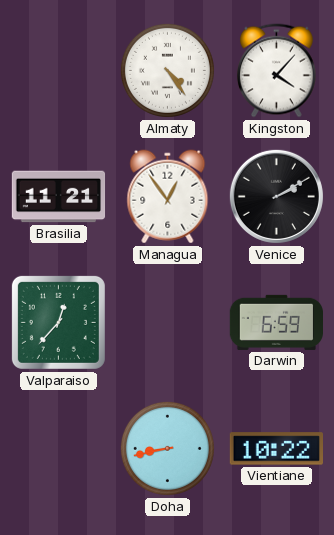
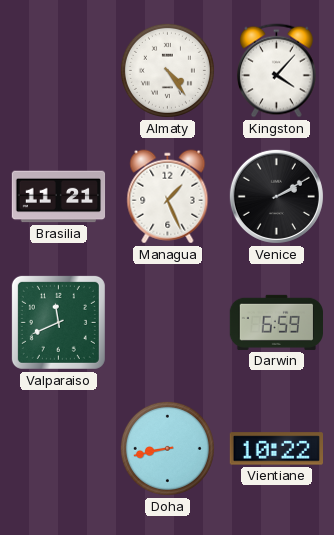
Managua: 12:54 -> 1:26 (168, 197)
Valparaiso: 12:37 -> 11:41 (58, 322)
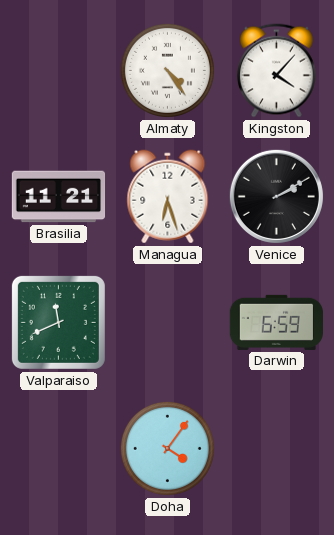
Managua: 1:26 -> 6:27 (168, 197)
Doha: 8:43 -> 4:06 (167, 448)
Vientiane: 10:22 -> none (276, 449)
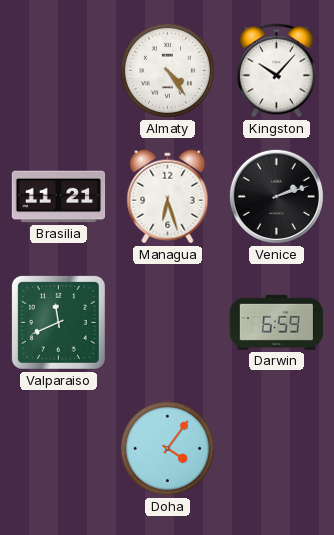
Kingston: 4:07 -> 10:07 (276, 71)
Venice: 2:10 -> 2:12 (276, 196)
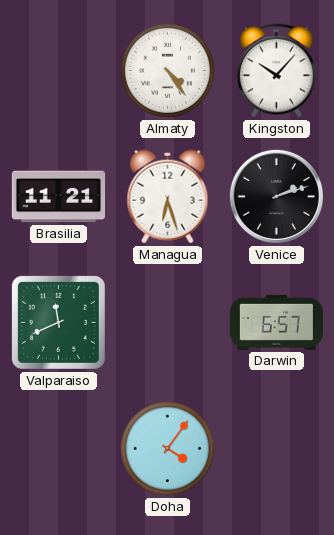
Darwin: 6:59 -> 6:57 (276, 322)
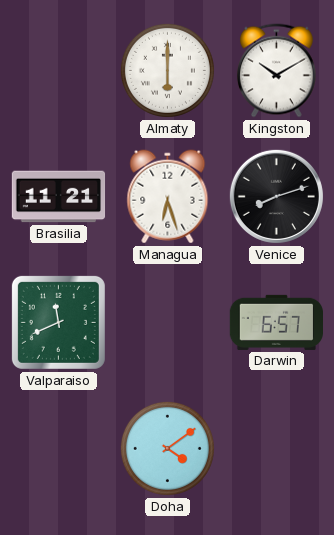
Almaty: 4:24 -> 6:00 (167, 70)
Kingston: 10:07 -> 10:10 (276, 71)
Venice: 2:12 -> 8:12 (276, 196)
Doha: 4:06 -> 4:09 (167, 448)
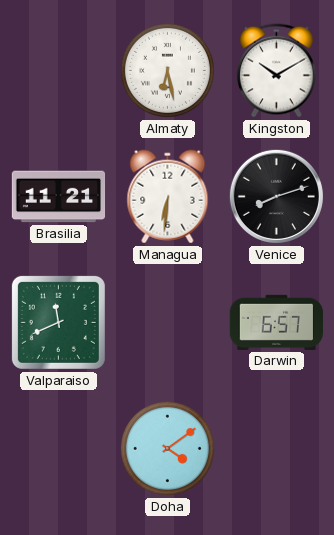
Almaty: 6:00 -> 6:28 (167, 70)
Managua: 6:27 -> 6:31 (168, 197)
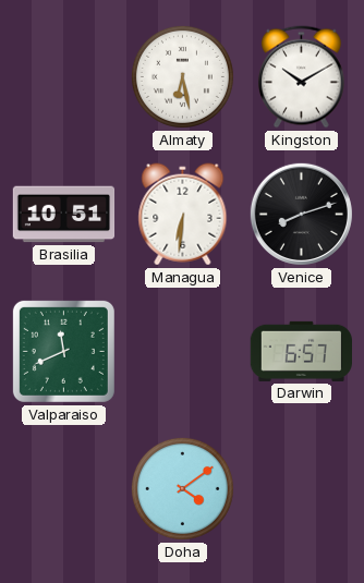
Brasilia: 11:21 -> 10:51 (64, 215)
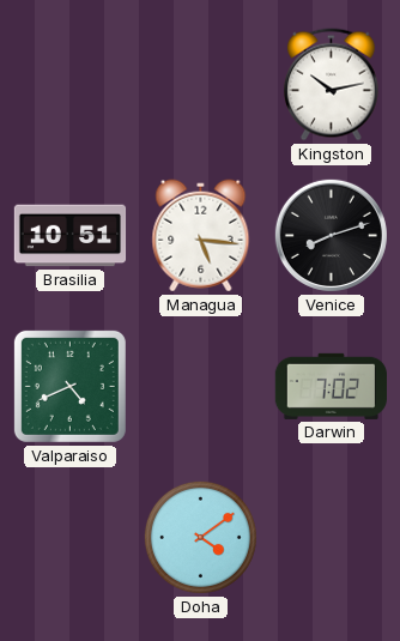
Almaty: 6:28 -> none (182, 76)
Kingston: 10:10 -> 10:13 (331, 85)
Managua: 6:31 -> 5:16 (201, 236)
Valparaiso: 11:41 -> 4:41 (69, 386)
Darwin: 6:57 -> 7:02 (331, 386)
